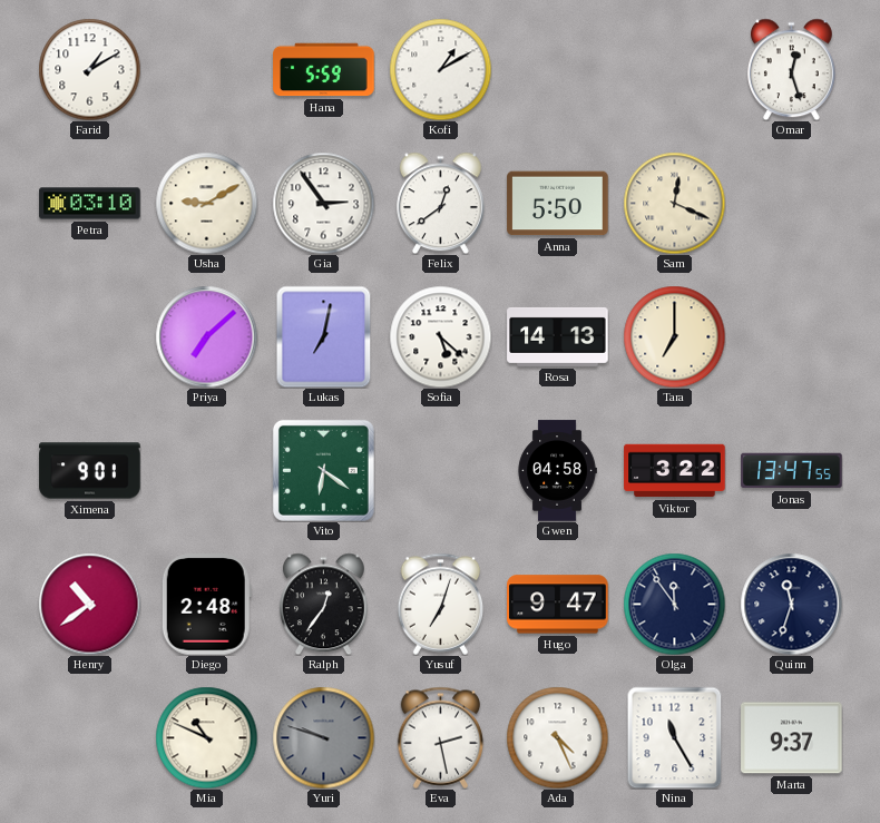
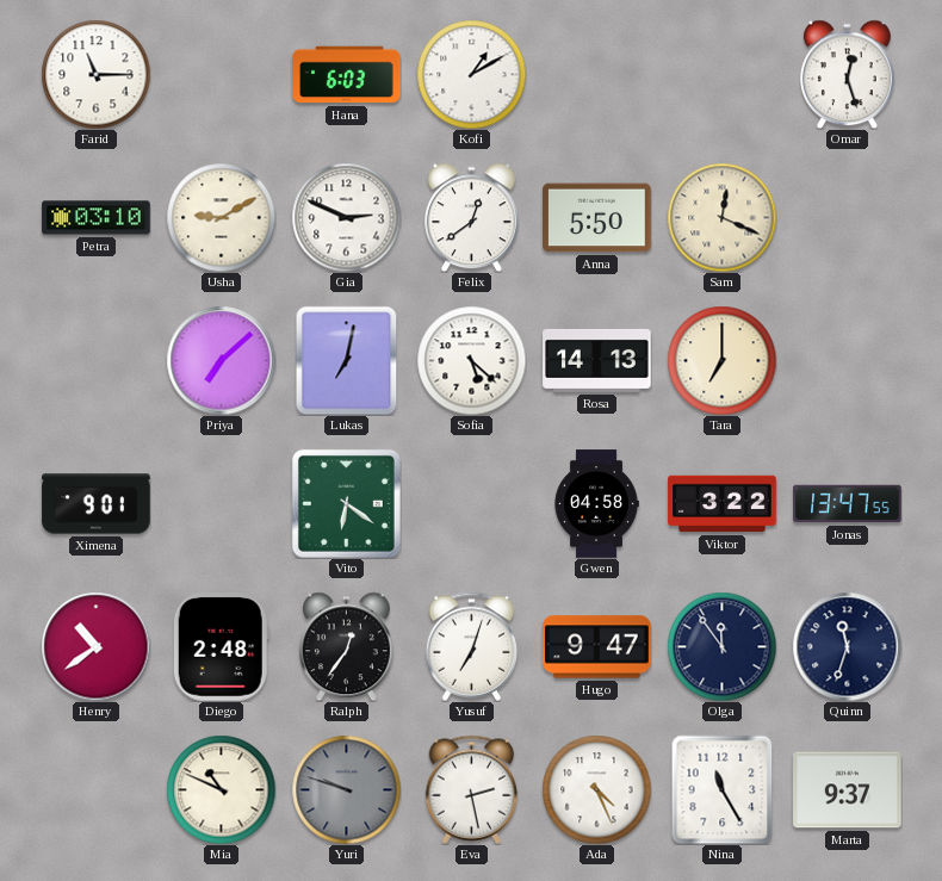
Farid: 1:10 -> 11:15 (95, 74)
Hana: 5:59 -> 6:03 (347, 75)
Gia: 2:54 -> 2:49 (346, 217)
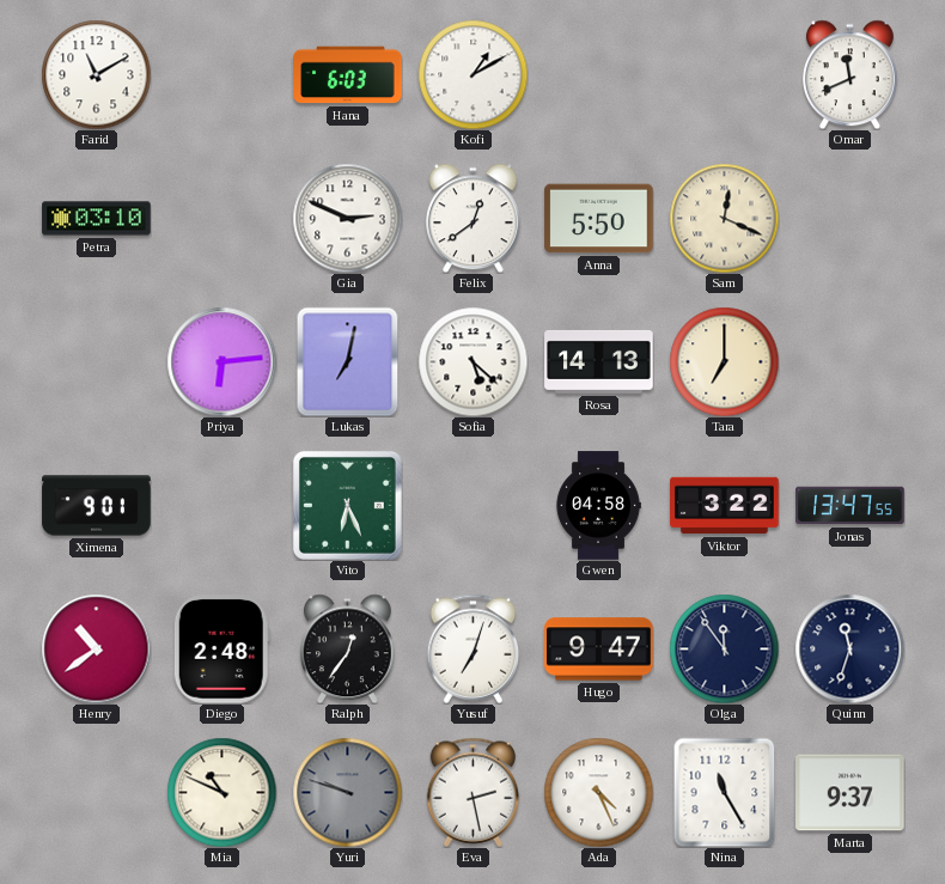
Farid: 11:15 -> 11:10 (96, 74)
Omar: 12:27 -> 11:41 (849, 74)
Usha: 9:10 -> none (221, 217)
Priya: 7:08 -> 6:14 (221, 361)
Vito: 6:21 -> 6:26 (347, 505)
